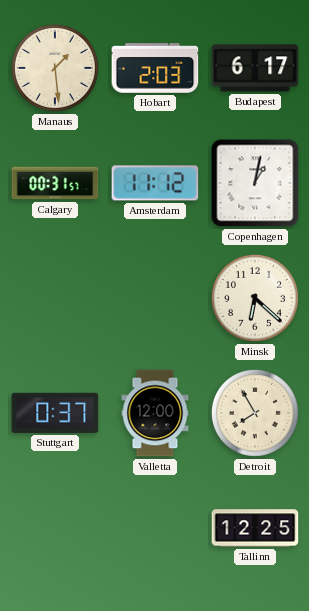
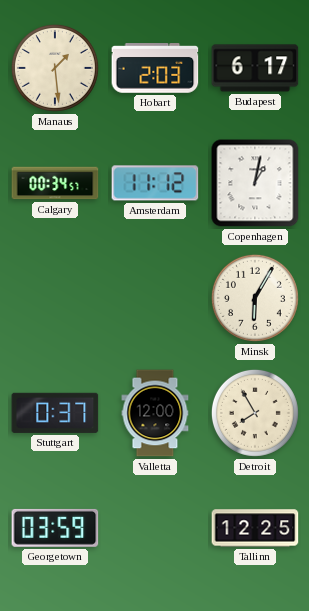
Calgary: 00:31 -> 00:34 (55, 183)
Minsk: 6:22 -> 6:05 (255, 298)
Georgetown: none -> 03:59 (55, 528)
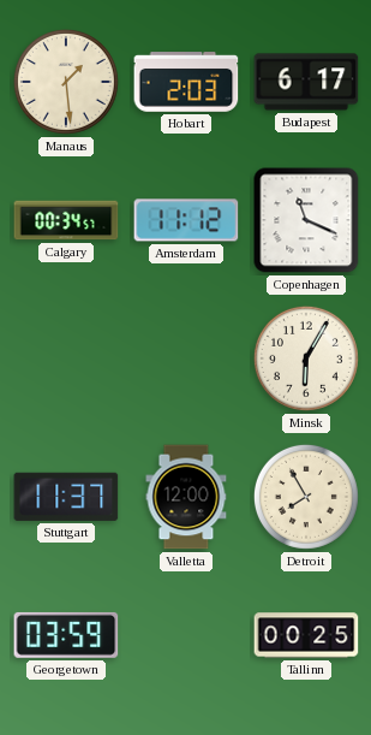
Copenhagen: 1:02 -> 11:19 (306, 220)
Stuttgart: 0:37 -> 11:37 (66, 497)
Tallinn: 12:25 -> 00:25 (306, 635)
